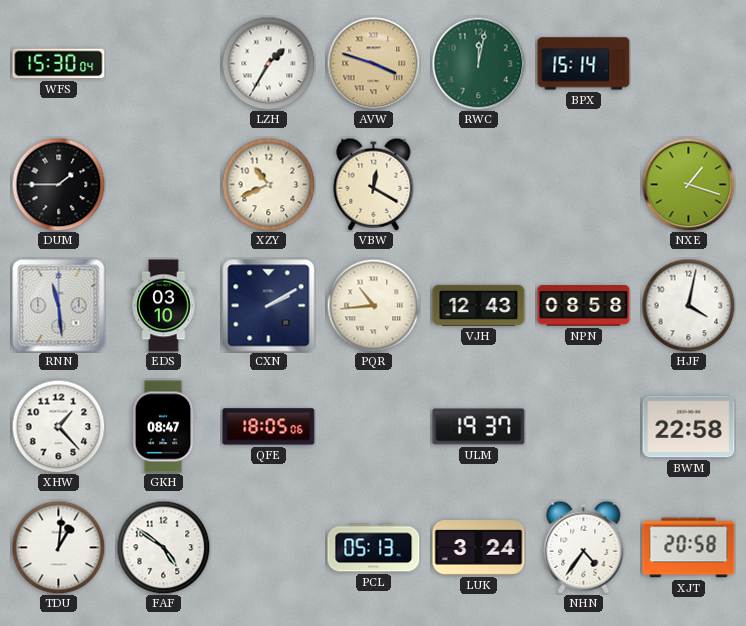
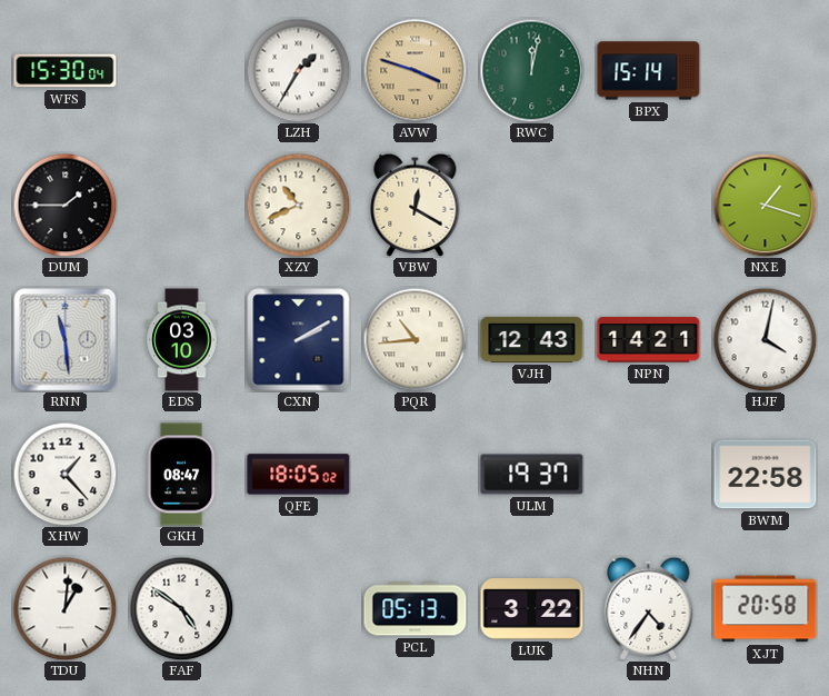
NPN: 08:58 -> 14:21 (649, 340)
QFE: 18:05:06 -> 18:05:02 (299, 475)
LUK: 3:24 -> 3:22 (532, 609)
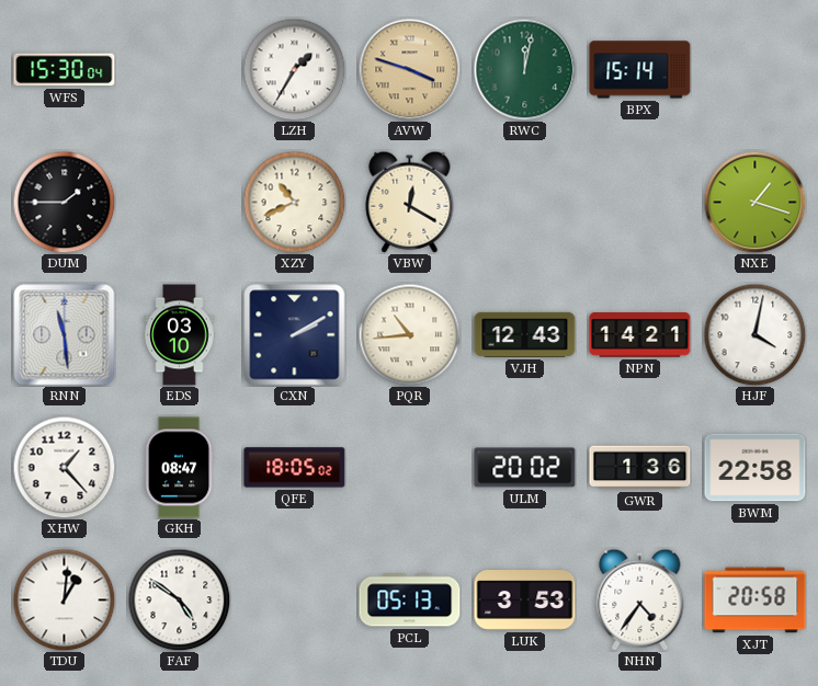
ULM: 19:37 -> 20:02 (525, 468)
GWR: none -> 1:36 (640, 468)
LUK: 3:22 -> 3:53 (525, 601)
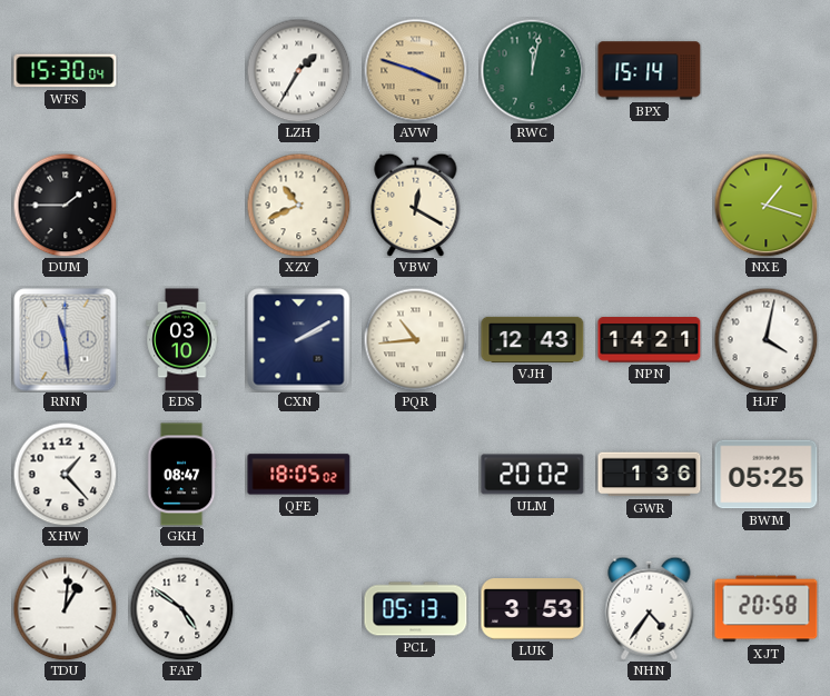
BWM: 22:58 -> 05:25 (767, 475)
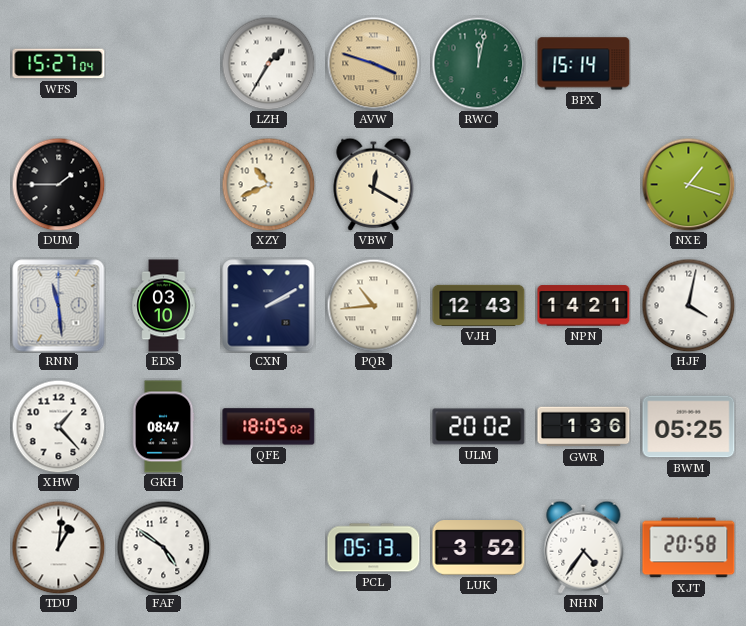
WFS: 15:30 -> 15:27 (59, 64)
LUK: 3:53 -> 3:52 (479, 548)
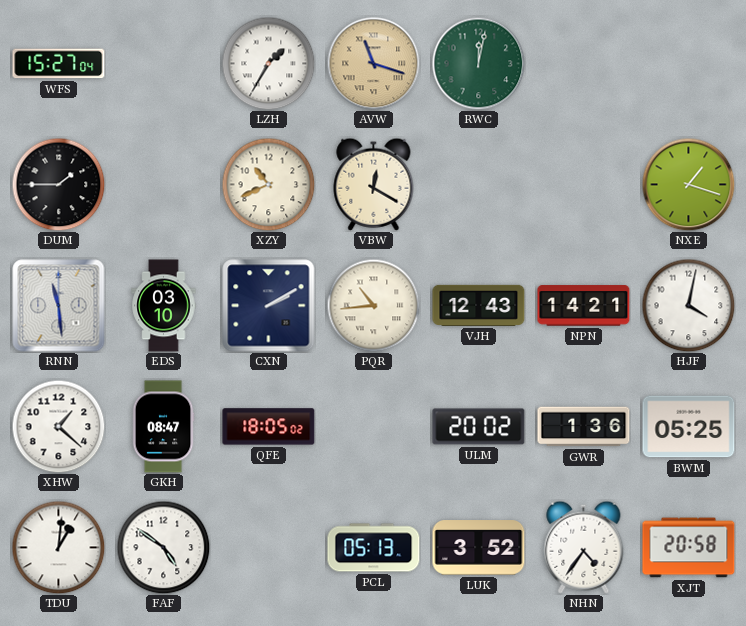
AVW: 3:48 -> 11:18 (373, 63)
BPX: 15:14 -> none (584, 64)
XHW: 1:23 -> 1:22 (58, 426)
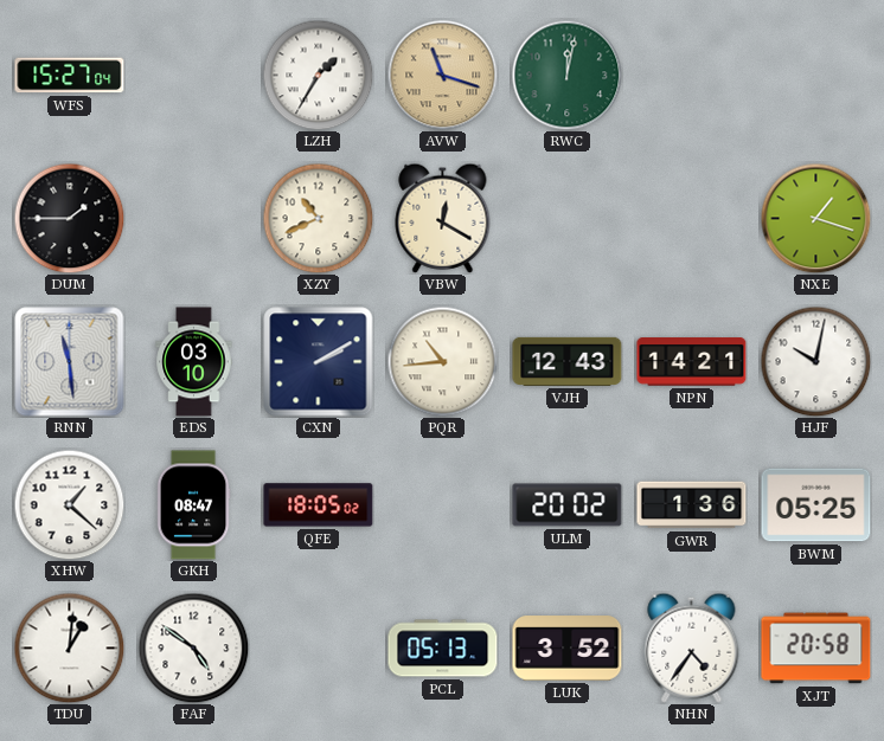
HJF: 4:02 -> 10:02 (815, 361)
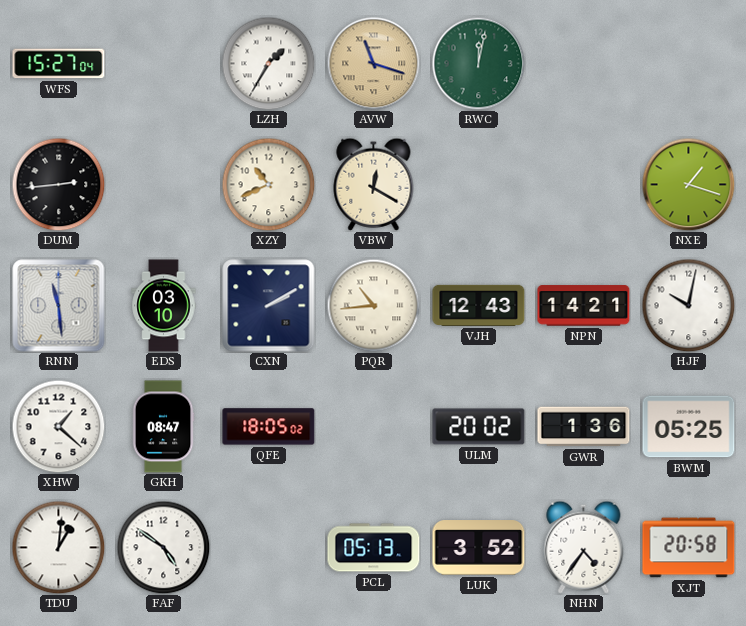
DUM: 1:45 -> 2:44 (58, 184)
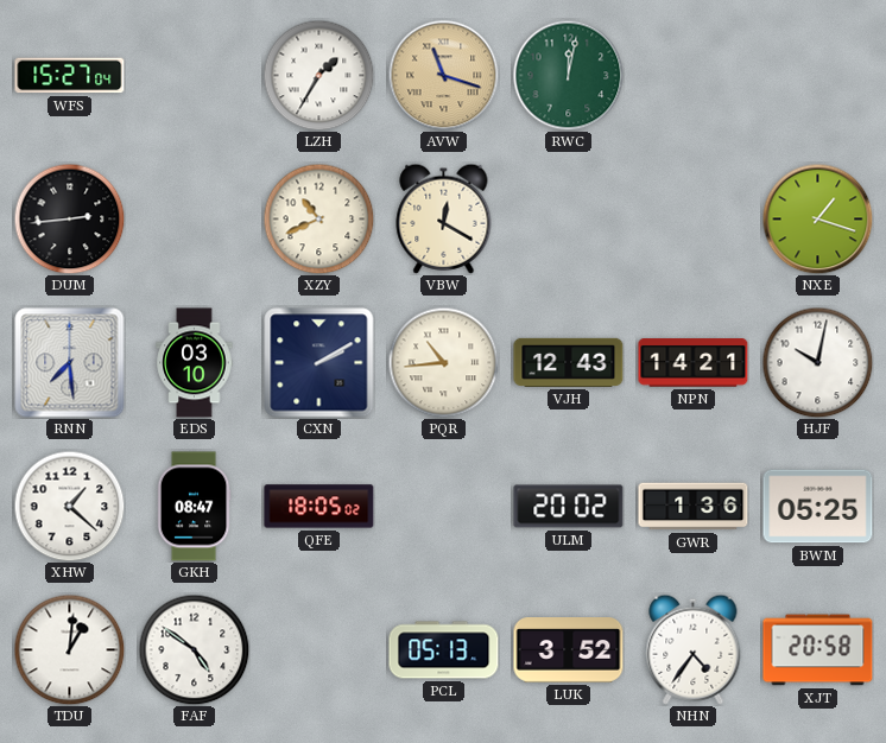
RNN: 11:29 -> 7:29 (70, 363)
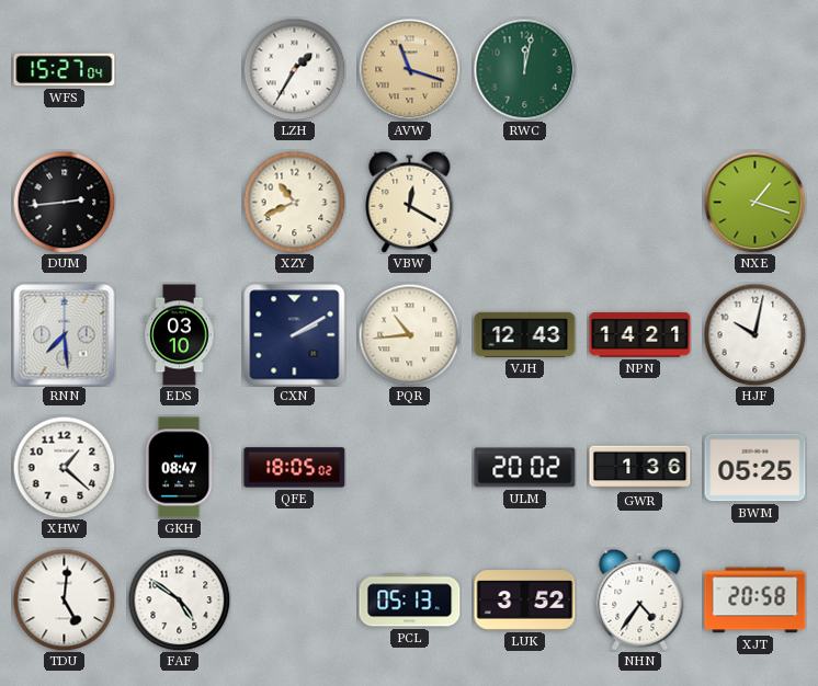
TDU: 1:01 -> 5:01 (64, 599)
